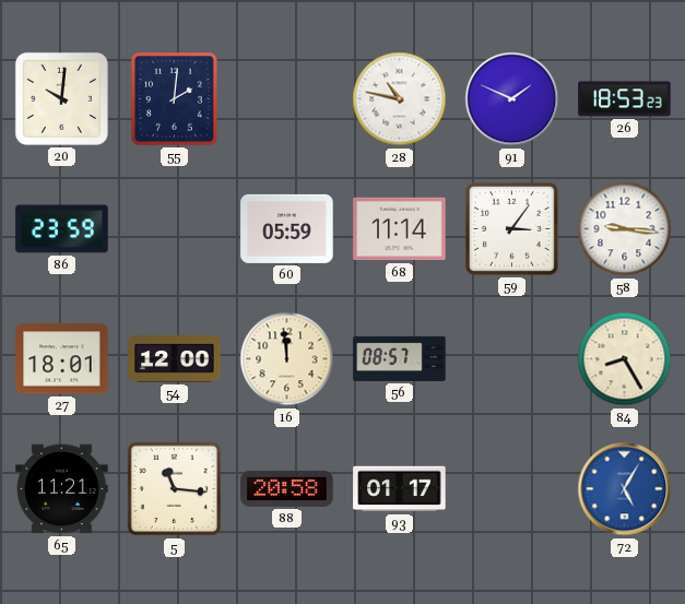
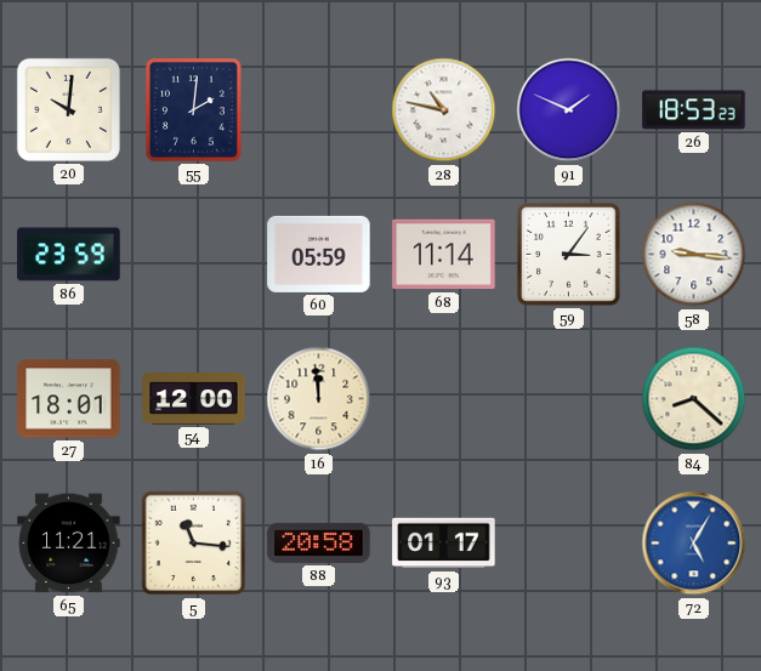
56: 08:57 -> none (400, 358)
84: 8:25 -> 8:22 (694, 399)
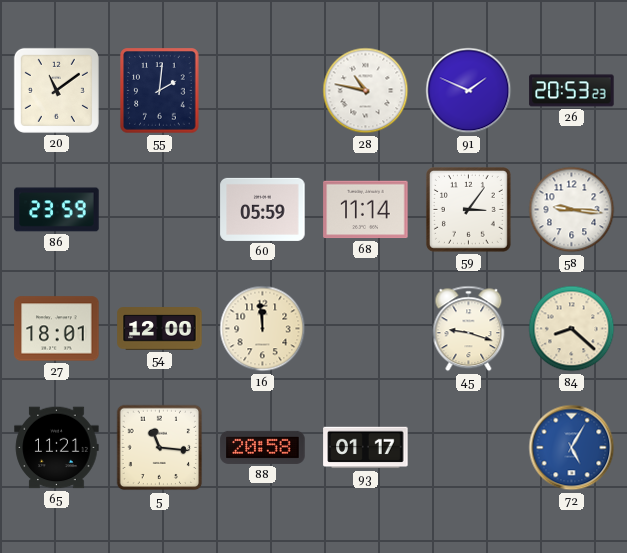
20: 10:01 -> 11:09 (56, 90)
26: 18:53 -> 20:53 (572, 91)
45: none -> 9:18 (469, 329)
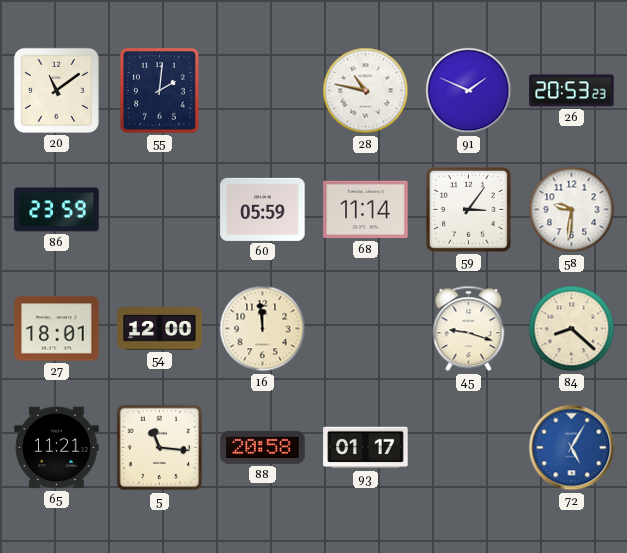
58: 9:16 -> 9:31 (572, 210)
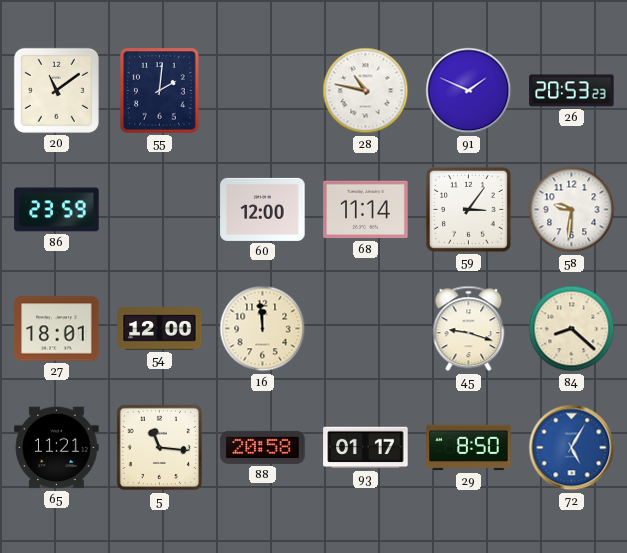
60: 05:59 -> 12:00 (263, 209)
29: none -> 8:50 (469, 448)
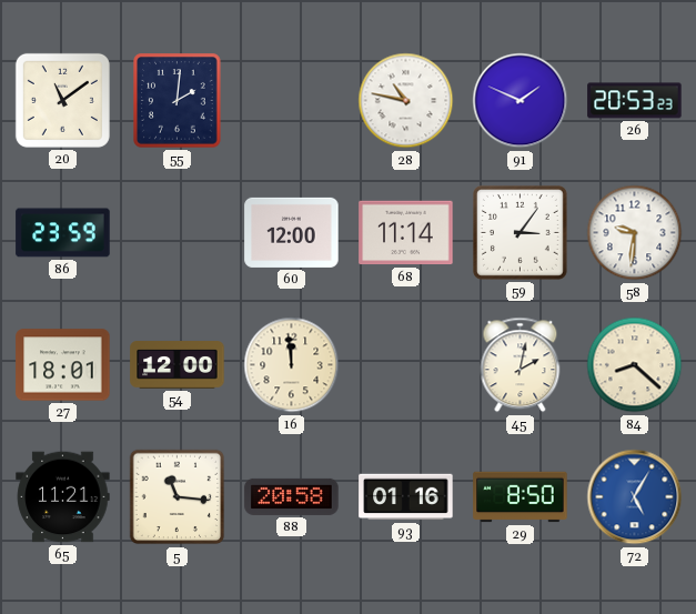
45: 9:18 -> 2:02 (521, 365)
93: 01:17 -> 01:16 (406, 497)
